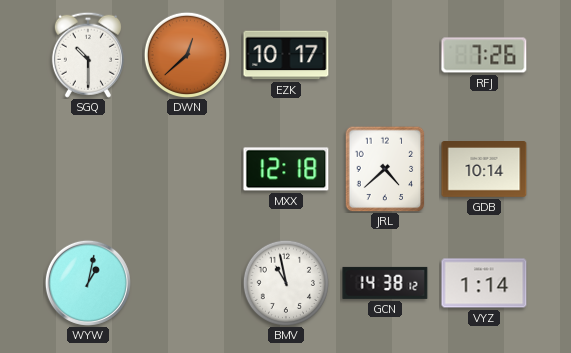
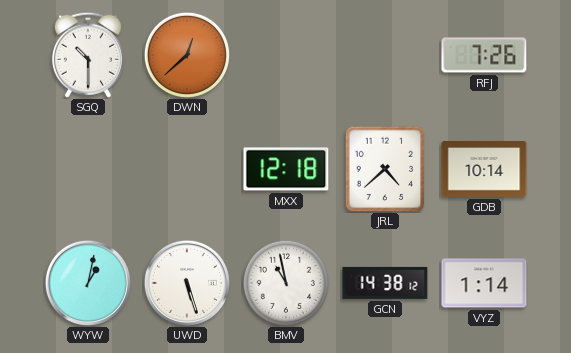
EZK: 10:17 -> none (286, 55)
UWD: none -> 5:27 (187, 283)
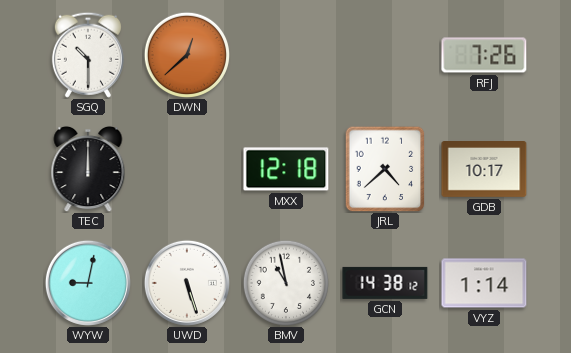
TEC: none -> 12:00 (88, 169)
GDB: 10:14 -> 10:17 (484, 170)
WYW: 1:02 -> 9:02 (88, 283)
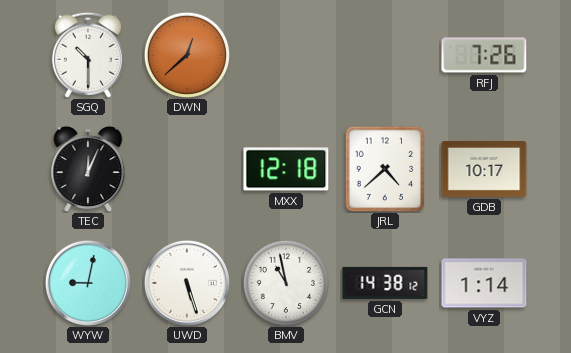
TEC: 12:00 -> 12:04 (88, 169)
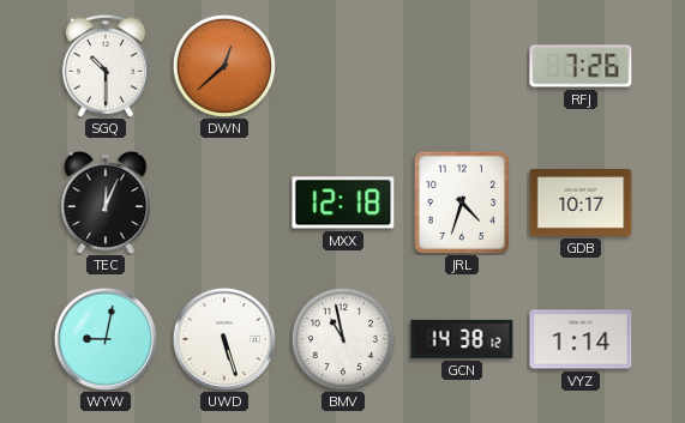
JRL: 4:38 -> 4:33 (462, 203)
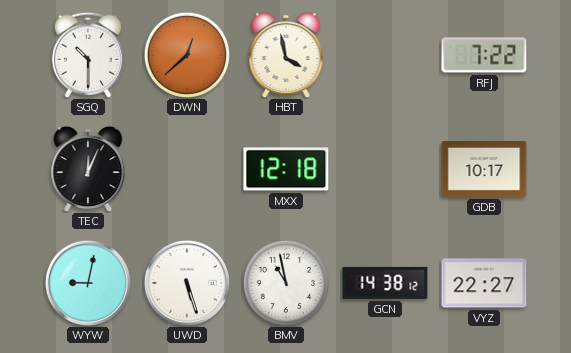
HBT: none -> 3:58 (286, 55)
RFJ: 7:26 -> 7:22 (484, 55)
JRL: 4:33 -> none (462, 203)
VYZ: 1:14 -> 22:27 (484, 283)
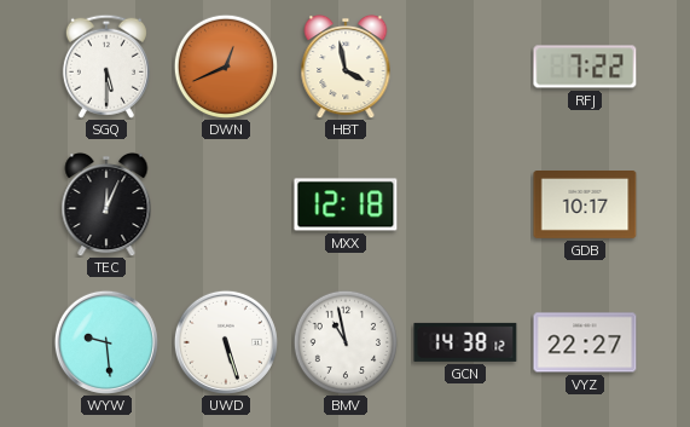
SGQ: 10:30 -> 5:30 (106, 67)
DWN: 12:38 -> 12:41 (225, 65)
WYW: 9:02 -> 9:29 (106, 342)
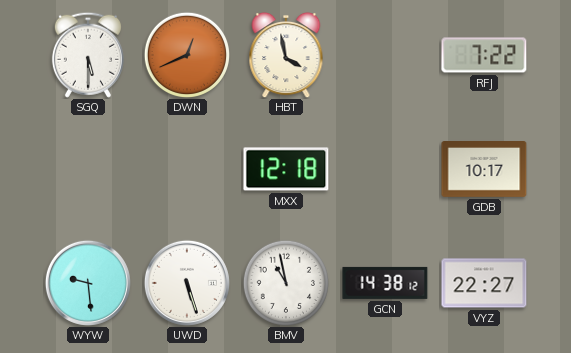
TEC: 12:04 -> none (106, 204)
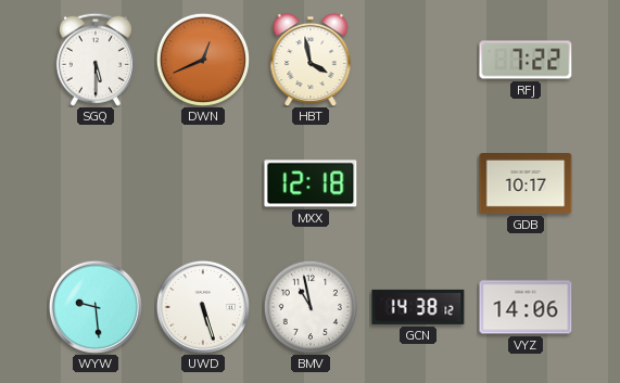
VYZ: 22:27 -> 14:06 (526, 307)
